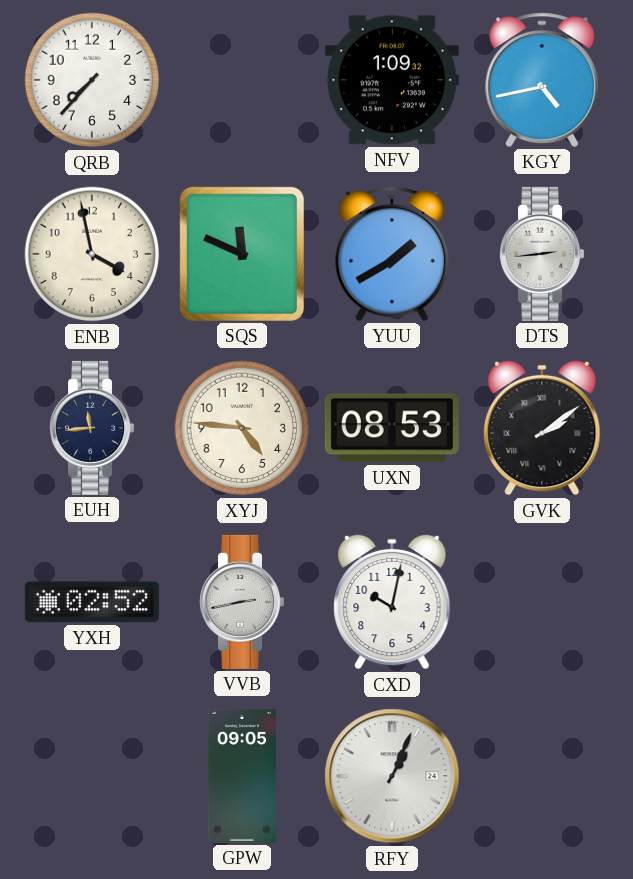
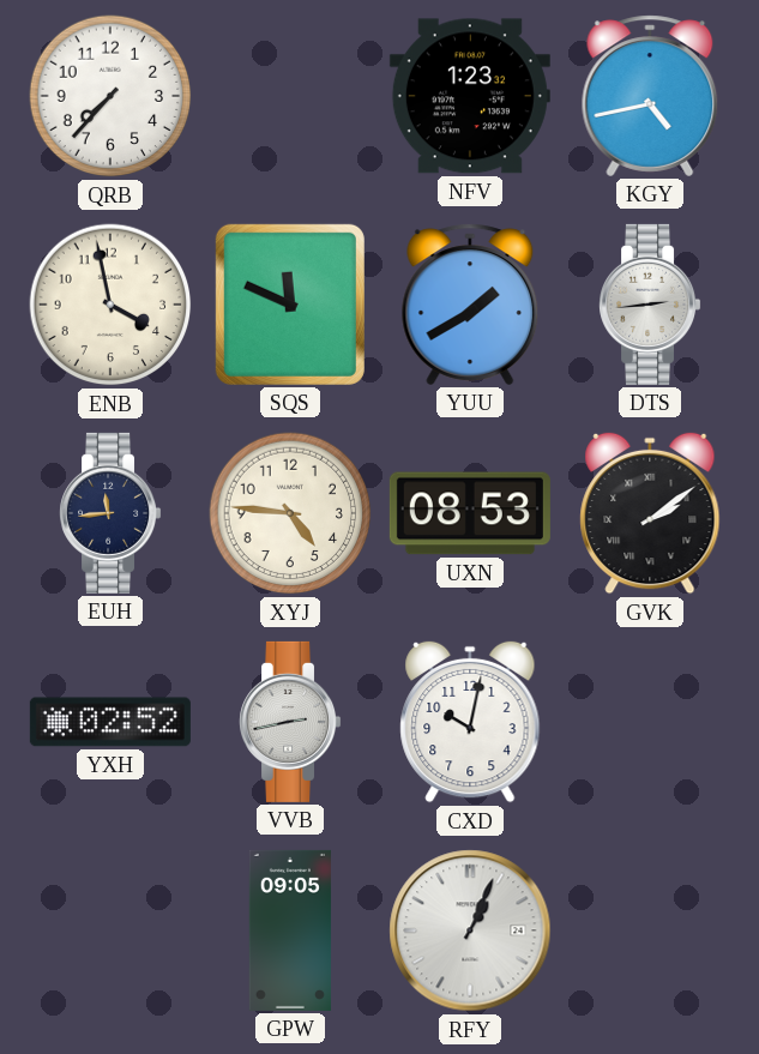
NFV: 1:09 -> 1:23 (470, 96)
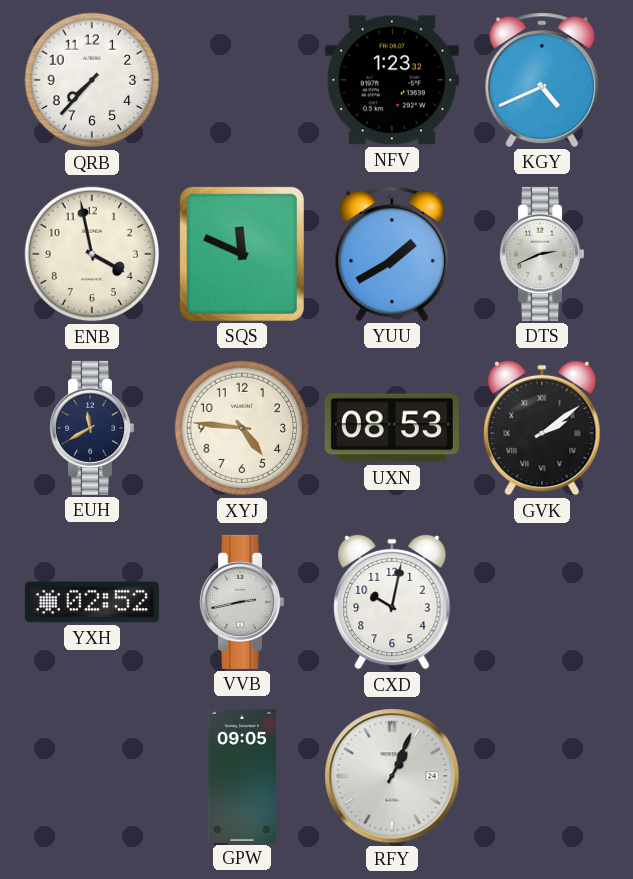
KGY: 4:43 -> 4:41 (542, 80)
DTS: 2:44 -> 2:41 (542, 254)
EUH: 11:44 -> 11:40 (92, 428)
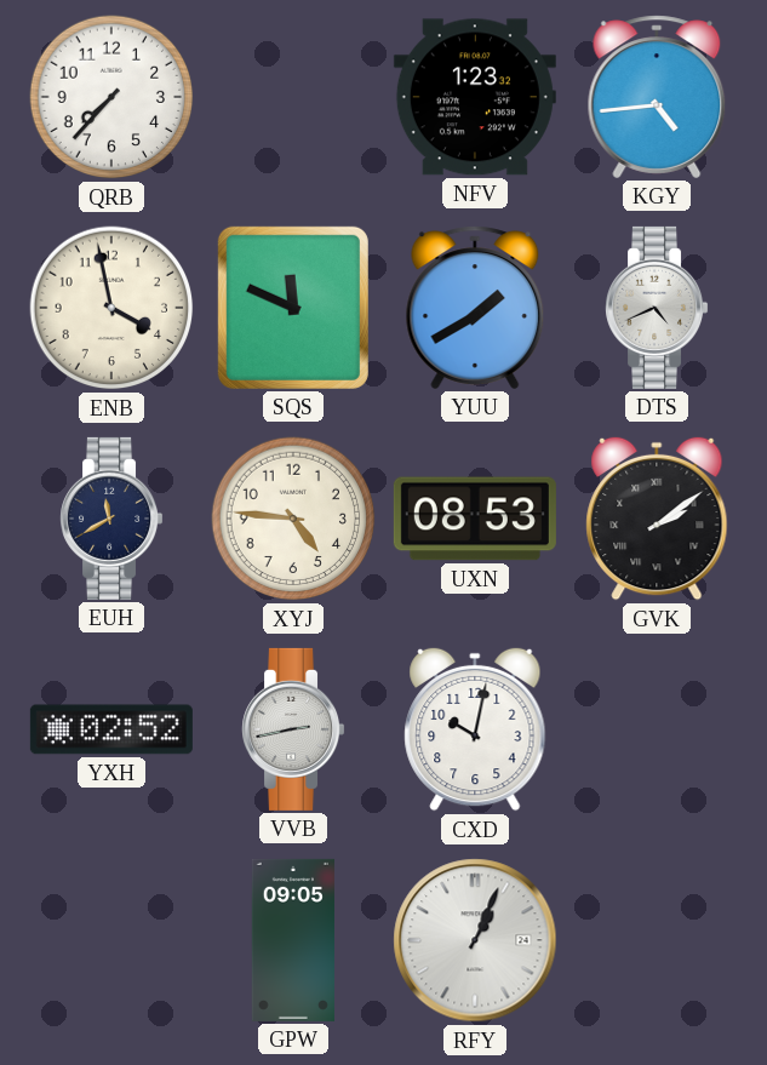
KGY: 4:41 -> 4:44 (657, 97)
DTS: 2:41 -> 4:41 (657, 308)
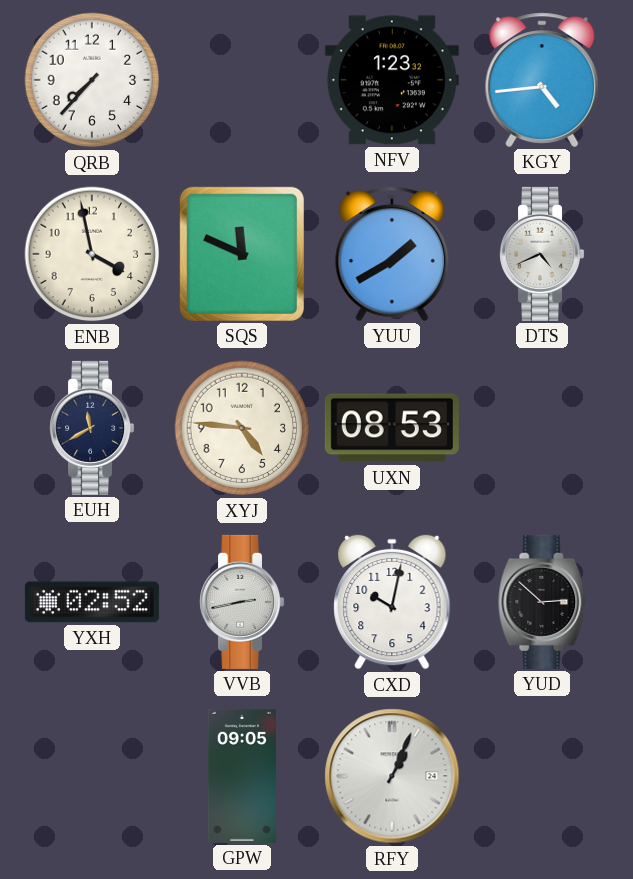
GVK: 2:09 -> none (657, 519)
YUD: none -> 2:52 (542, 602)
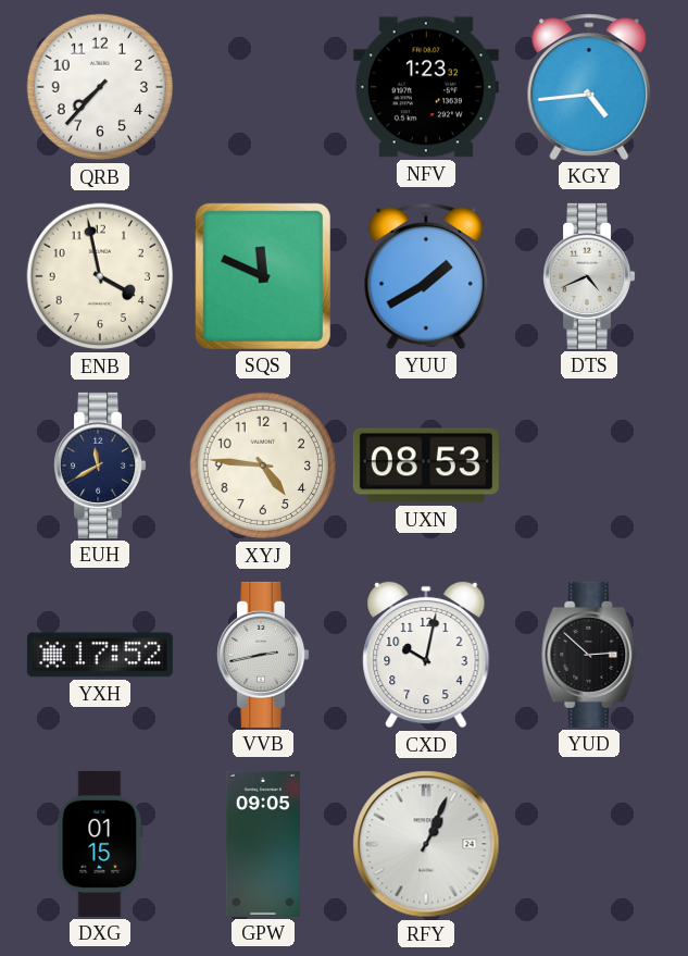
YXH: 02:52 -> 17:52 (100, 655)
DXG: none -> 01:15 (100, 844)
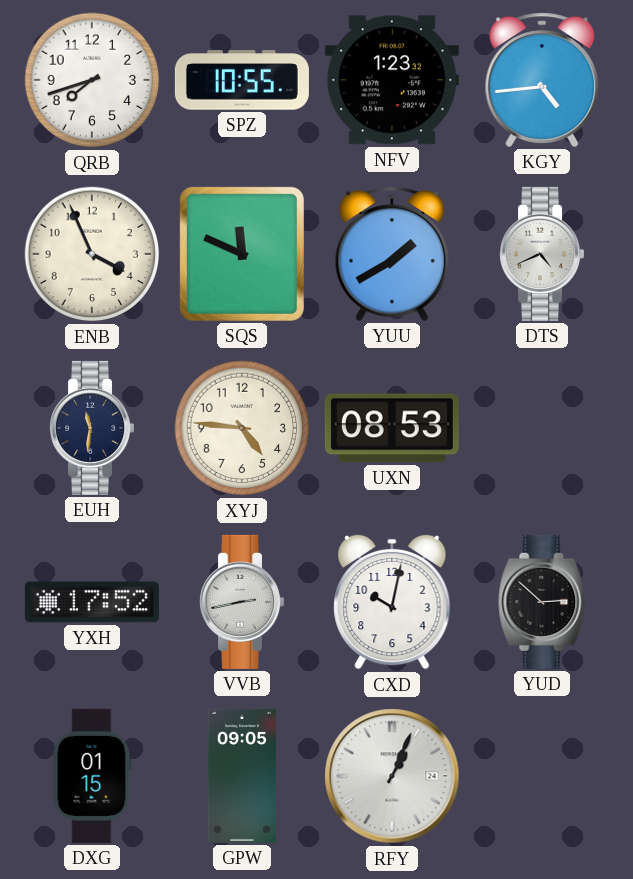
QRB: 7:37 -> 7:42 (92, 80)
SPZ: none -> 10:55 (242, 80)
ENB: 3:58 -> 3:56 (92, 254)
EUH: 11:40 -> 11:31 (92, 428)
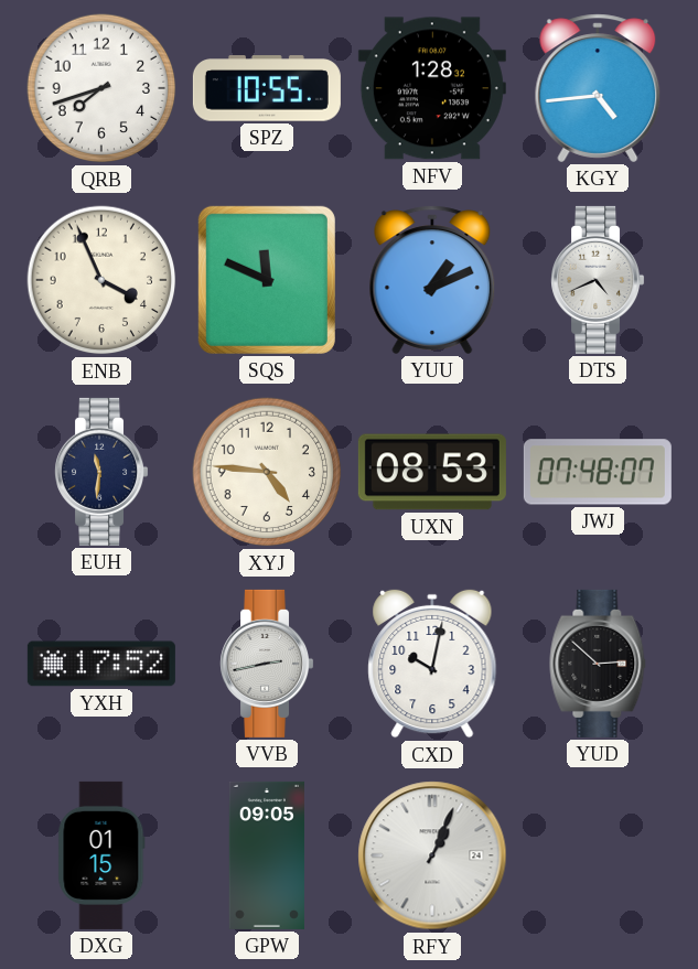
NFV: 1:23 -> 1:28 (432, 88)
YUU: 1:40 -> 1:11 (432, 280)
JWJ: none -> 07:48 (598, 472)
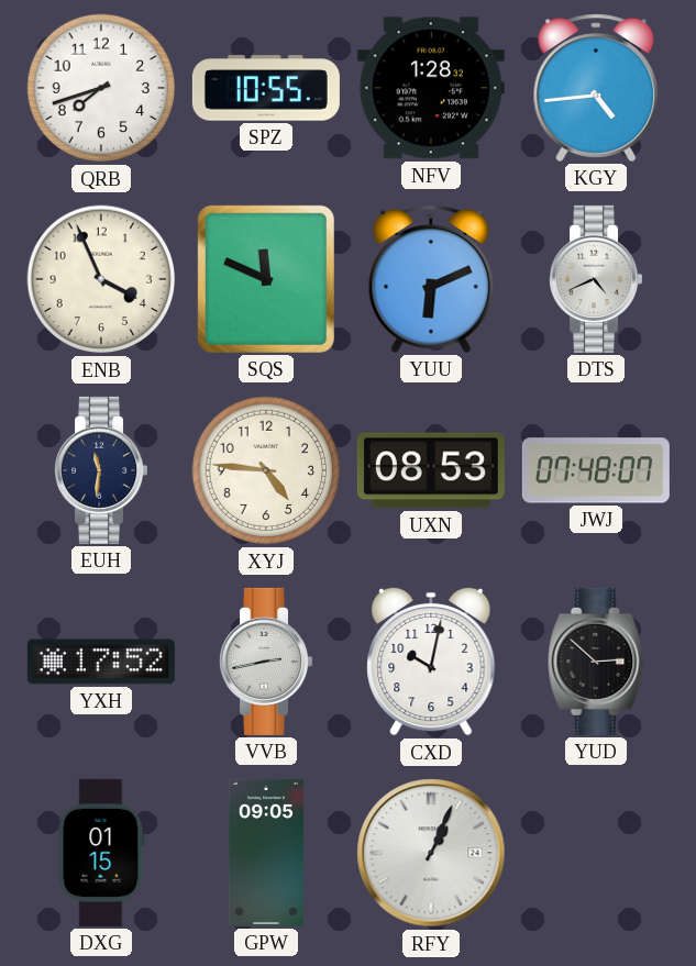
YUU: 1:11 -> 6:11 (431, 279)
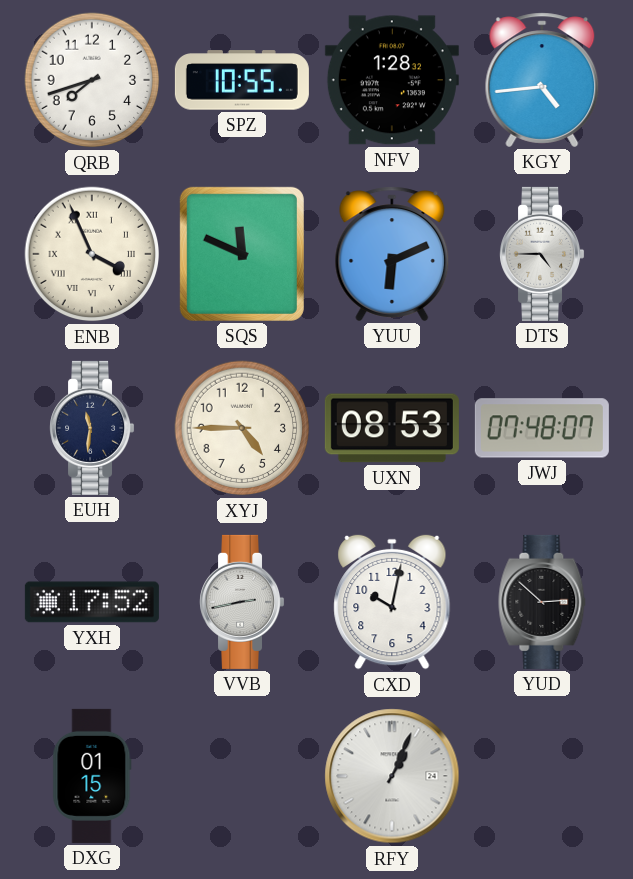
ENB numerals: Arabic -> Roman (92, 254)
DTS: 4:41 -> 4:45 (542, 254)
XYJ: 4:46 -> 4:45 (242, 428)
GPW: 09:05 -> none (266, 853)
